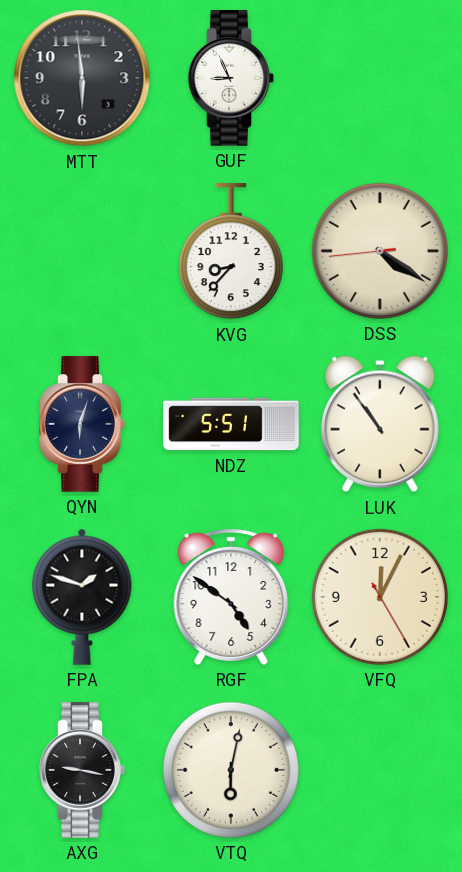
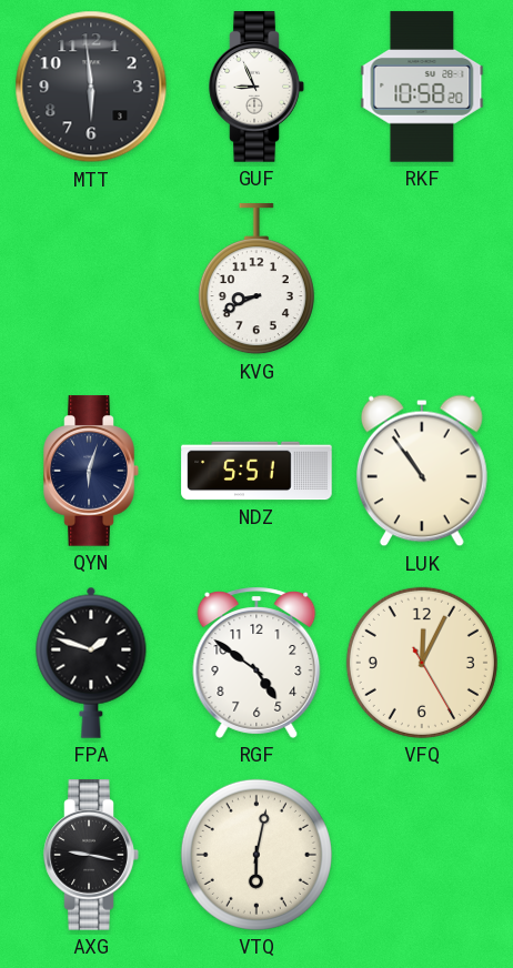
RKF: none -> 10:58 (422, 87)
KVG: 8:37 -> 8:41 (256, 280)
DSS: 4:20 -> none (380, 251)
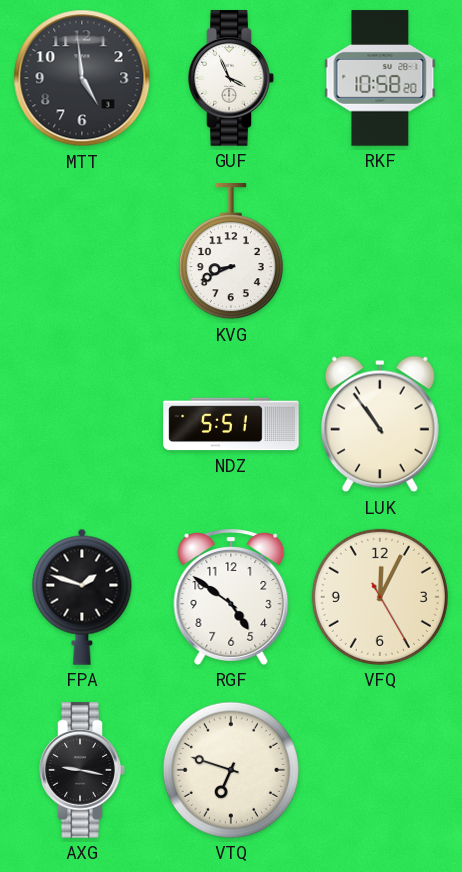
MTT: 5:59 -> 4:59 (82, 78)
GUF: 8:56 -> 3:56 (231, 78)
QYN: 6:03 -> none (91, 471)
VTQ: 6:02 -> 6:48 (231, 770)
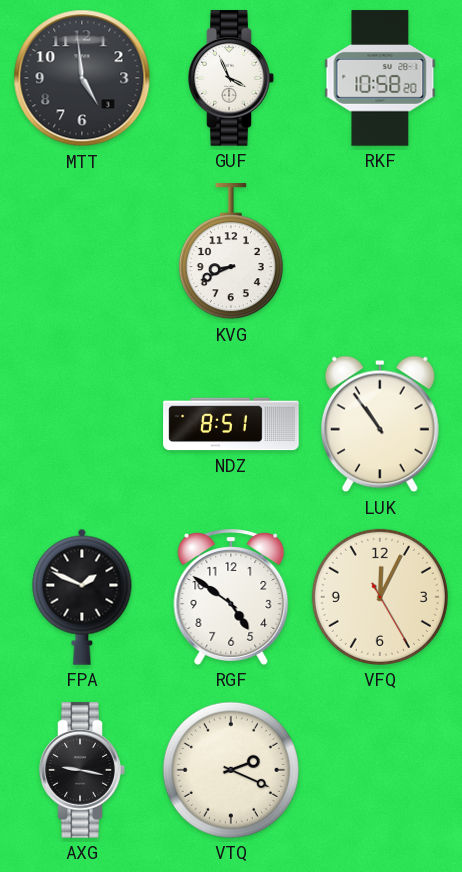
NDZ: 5:51 -> 8:51 (231, 424)
FPA: 1:48 -> 1:49 (82, 597)
VTQ: 6:48 -> 2:19 (231, 770)
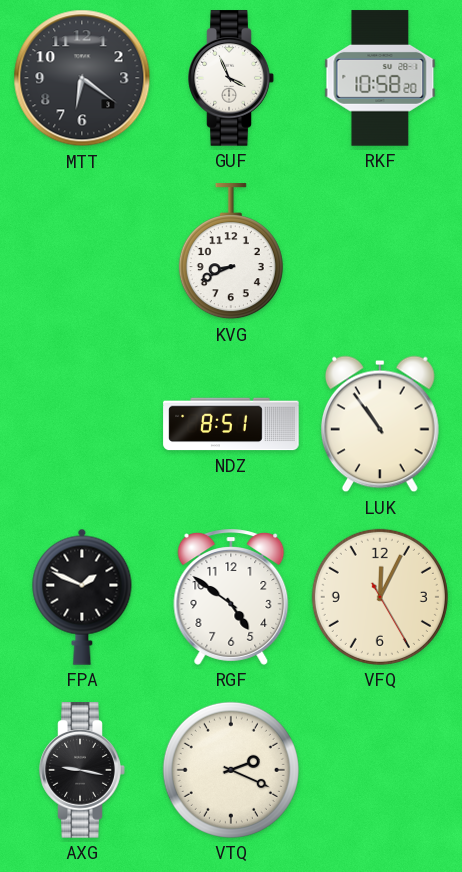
MTT: 4:59 -> 6:21 (82, 78)
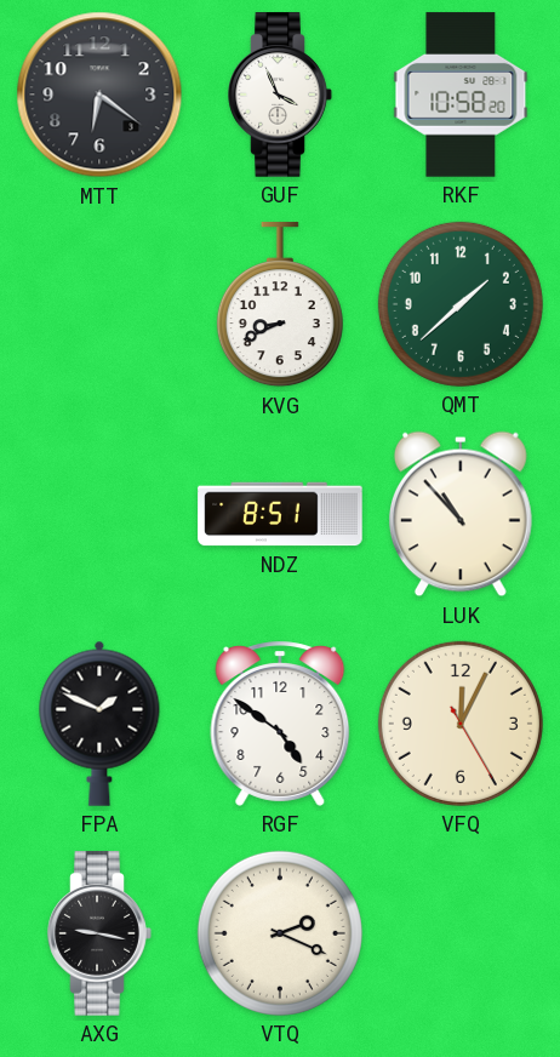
QMT: none -> 1:38 (461, 304)
LUK: 10:54 -> 10:53 (461, 514)
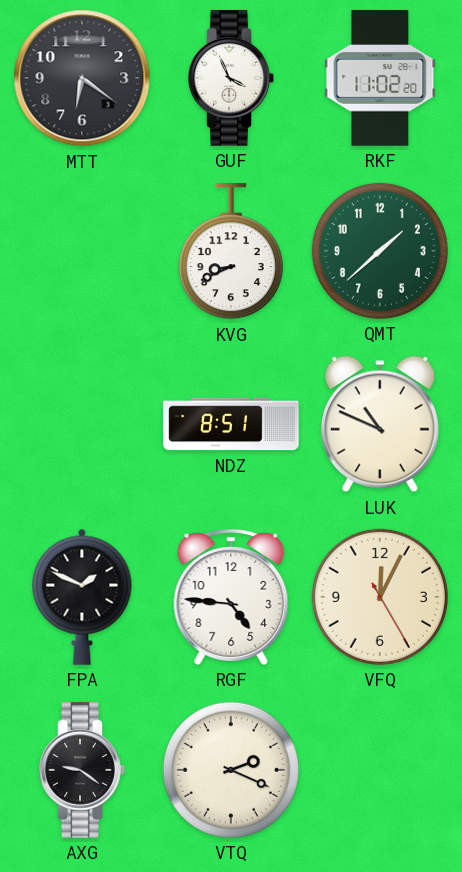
RKF: 10:58 -> 11:02 (380, 78)
LUK: 10:53 -> 10:49 (380, 424)
RGF: 4:51 -> 4:46 (231, 597)
AXG: 9:17 -> 9:21 (82, 770)
